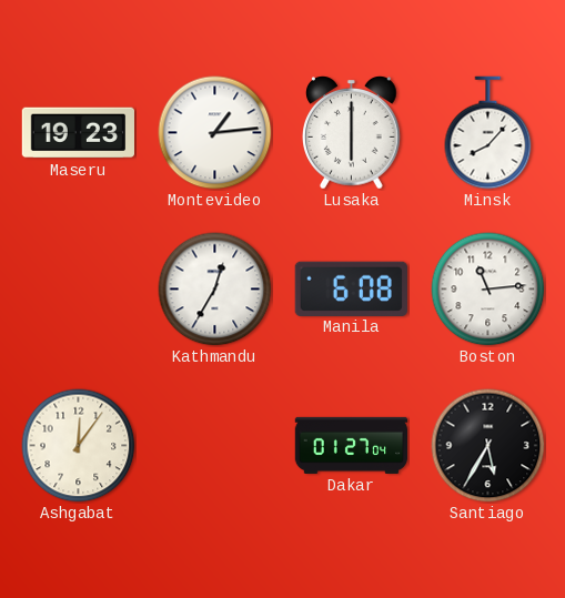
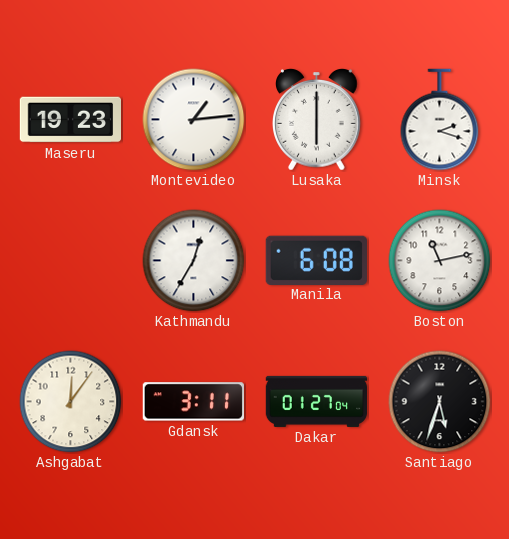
Minsk: 8:07 -> 2:18 (440, 120)
Boston: 11:14 -> 11:13 (440, 261)
Gdansk: none -> 3:11 (193, 402)
Santiago: 5:35 -> 5:33 (440, 402)
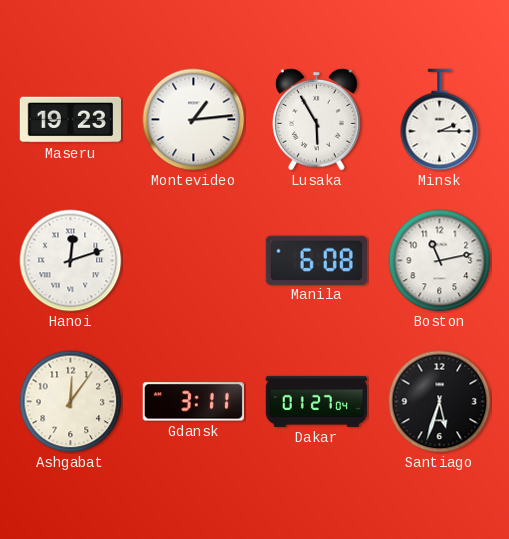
Lusaka: 6:00 -> 5:55 (317, 120)
Minsk: 2:18 -> 2:15 (440, 120)
Hanoi: none -> 12:12 (71, 261)
Kathmandu: 12:35 -> none (194, 261)
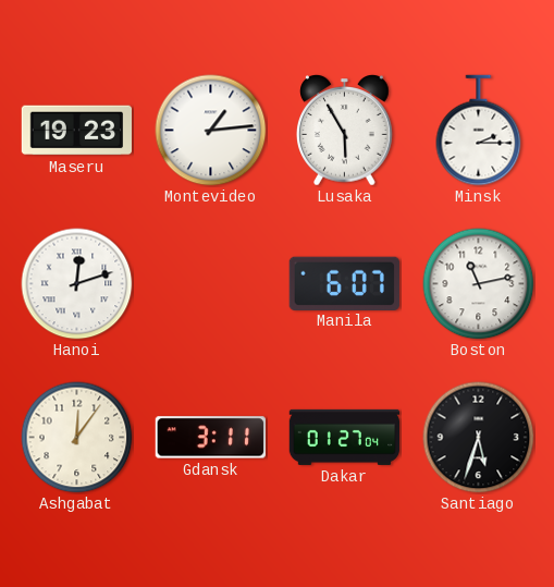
Manila: 6:08 -> 6:07 (344, 283)
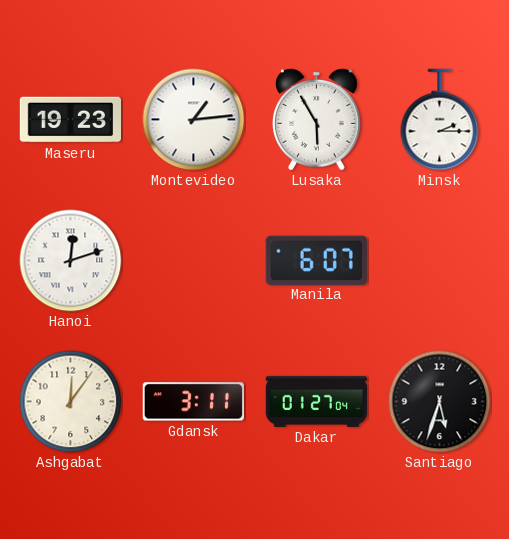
Boston: 11:13 -> none (479, 284)
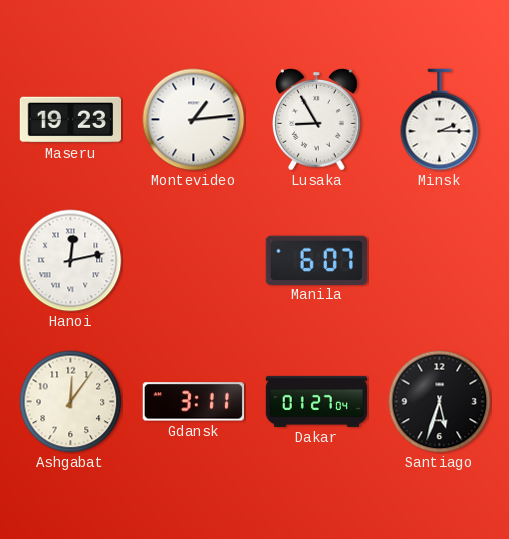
Lusaka: 5:55 -> 8:55 (317, 120)
Hanoi: 12:12 -> 12:13 (71, 261)
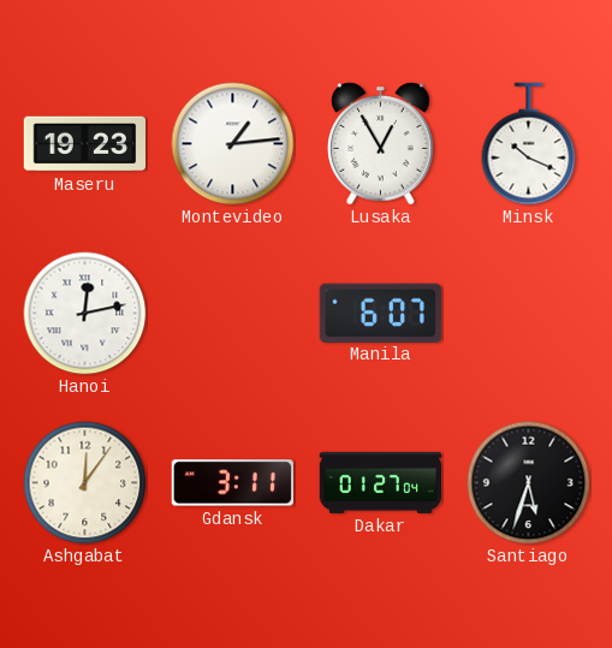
Lusaka: 8:55 -> 12:55 (381, 144)
Minsk: 2:15 -> 10:19 (529, 144)
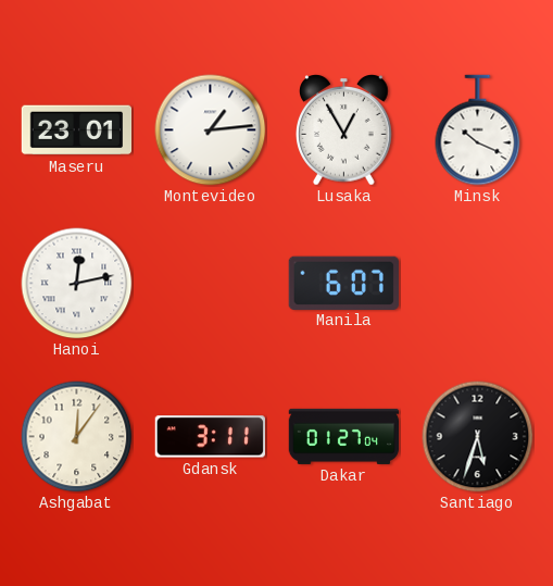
Maseru: 19:23 -> 23:01 (76, 130)
